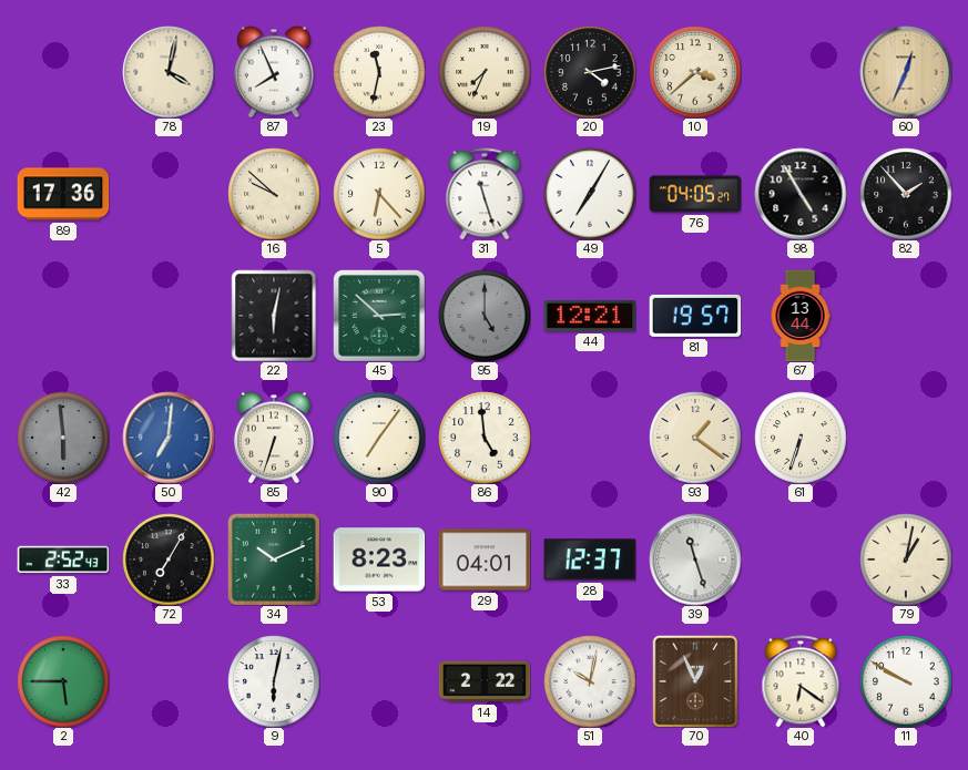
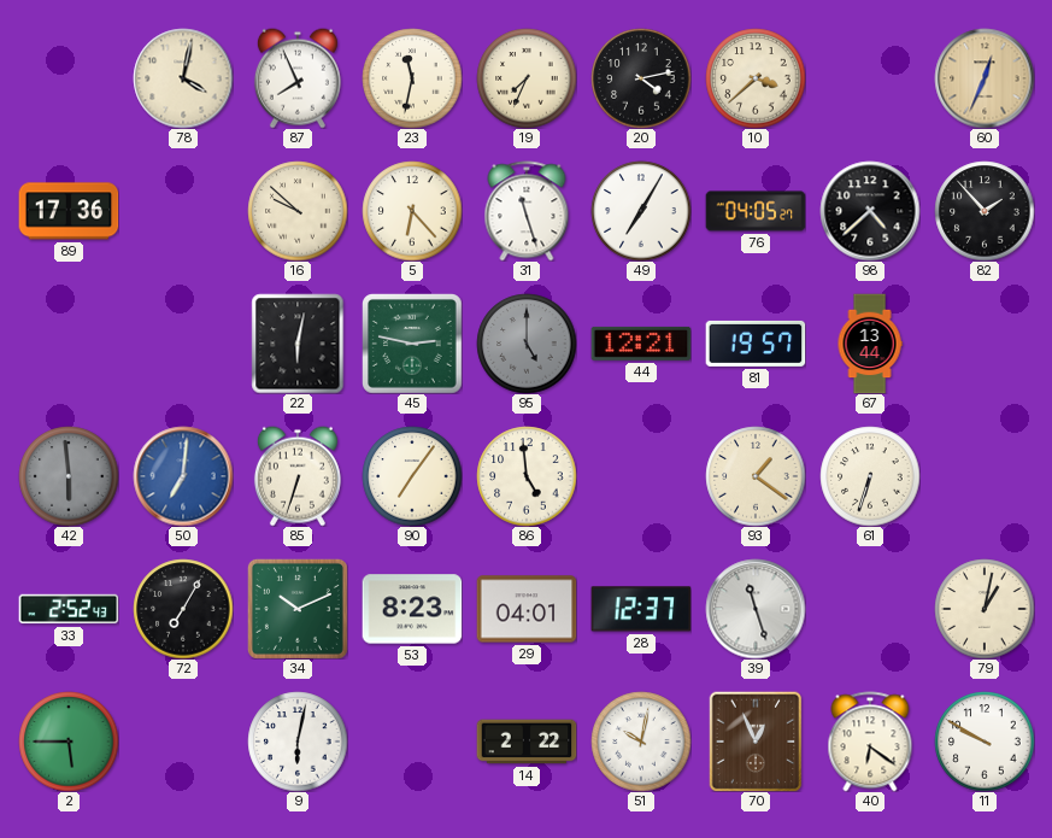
98: 4:55 -> 4:38 (870, 211)
45: 2:52 -> 2:47 (412, 344)
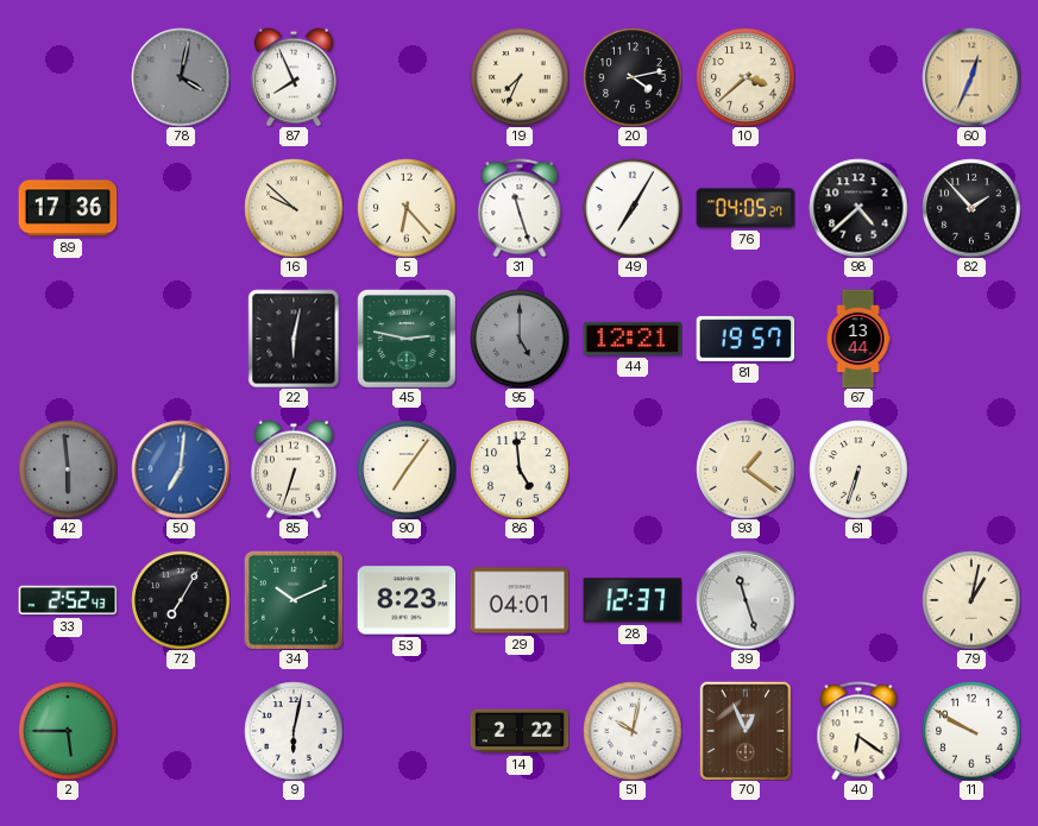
78 dial: cream -> grey (181, 77)
23: 11:32 -> none (412, 78)
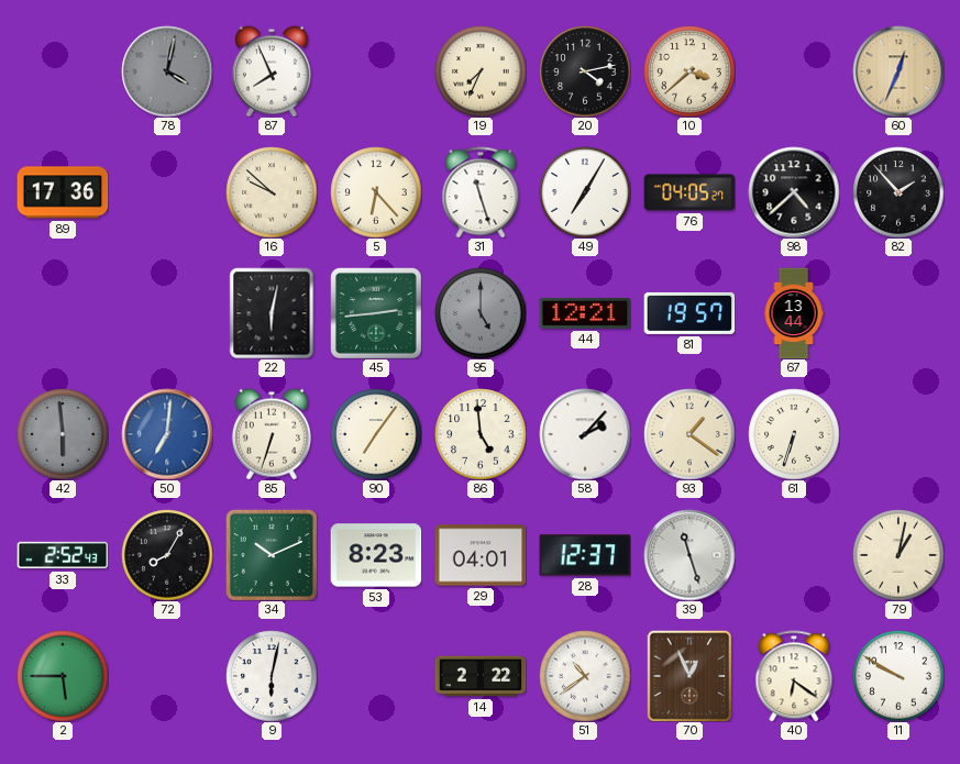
45: 2:47 -> 2:44 (376, 313)
58: none -> 2:07 (585, 434)
72: 7:05 -> 8:05 (167, 555)
51: 10:02 -> 10:39 (585, 676)
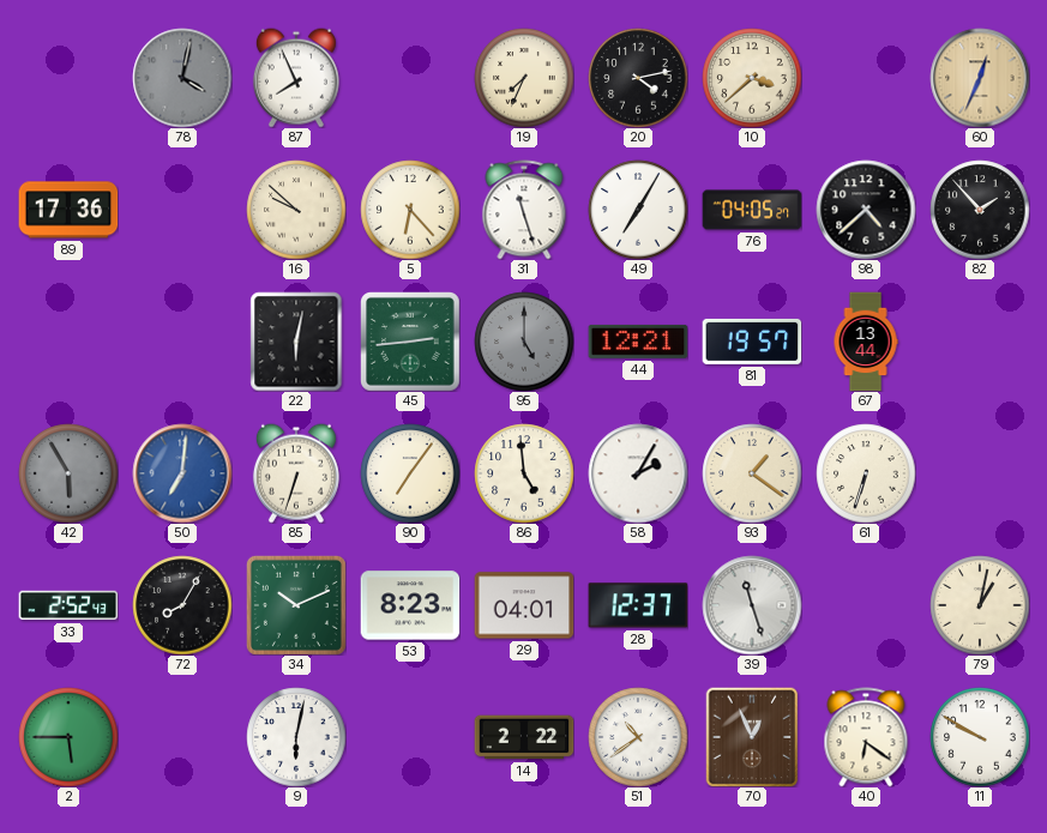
42: 5:59 -> 5:55 (68, 473)
58: 2:07 -> 2:05 (638, 473)
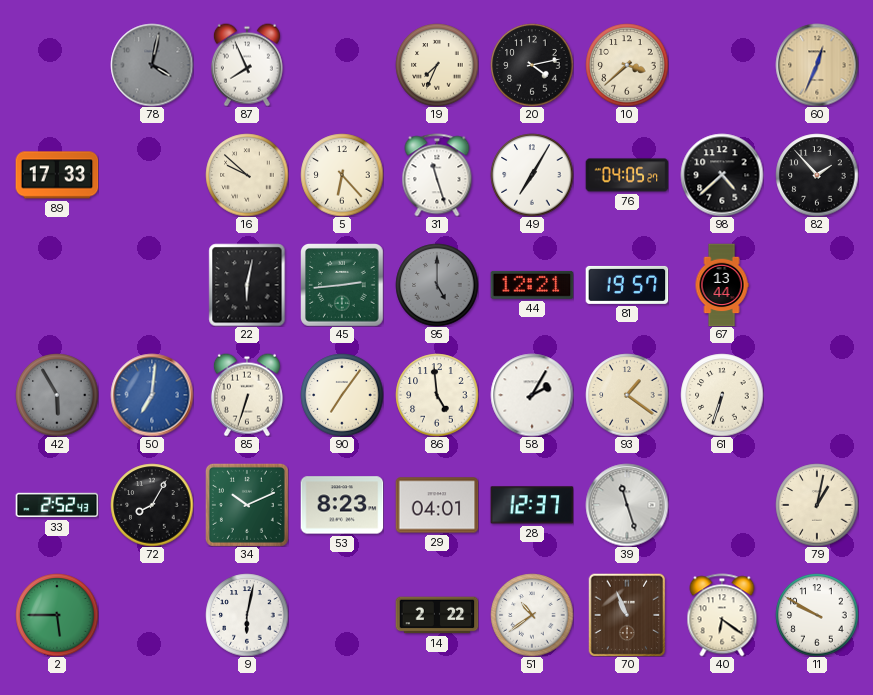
89: 17:36 -> 17:33 (57, 175)
70: 12:56 -> 10:56 (627, 615)
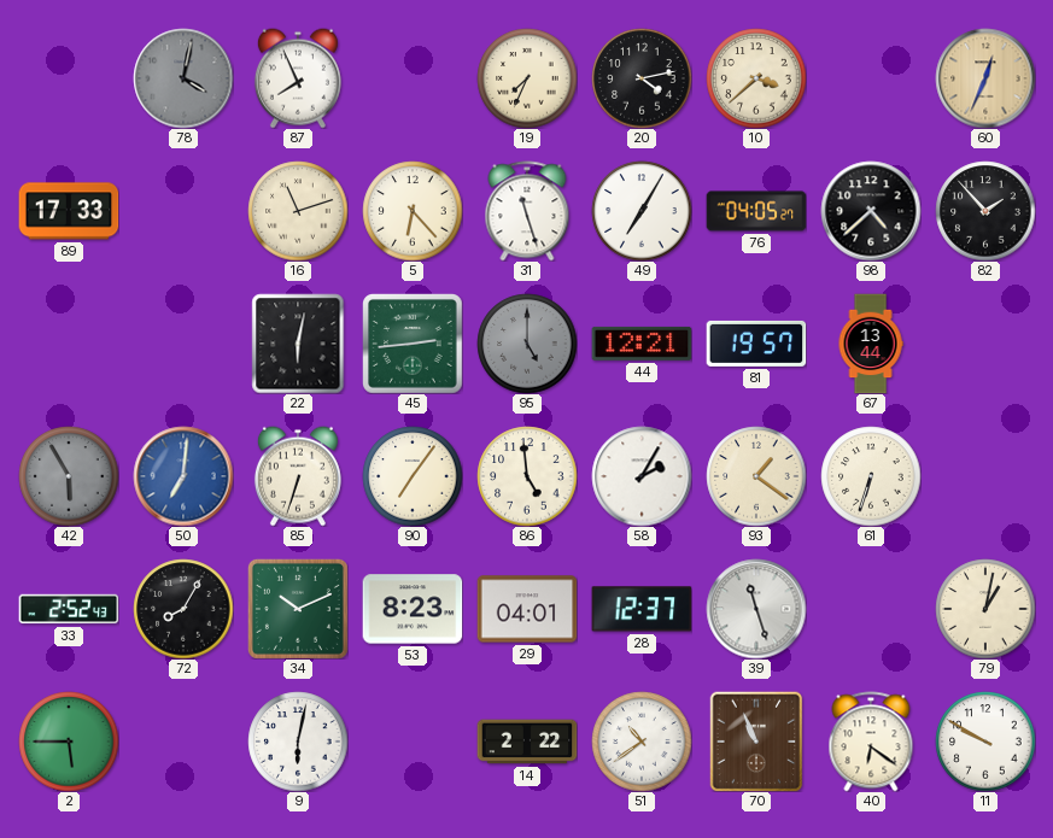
16: 9:52 -> 11:12 (298, 211)
